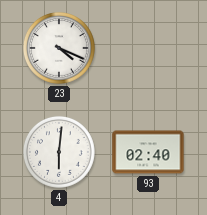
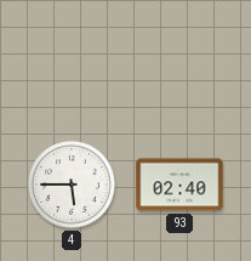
23: 4:19 -> none (59, 48)
4: 6:01 -> 5:45 (72, 185)
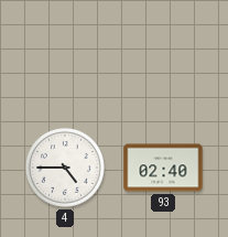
4: 5:45 -> 4:45 (65, 168)
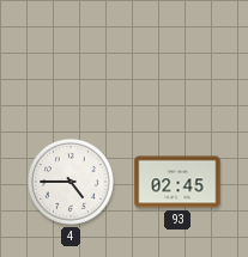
93: 02:40 -> 02:45 (177, 182)
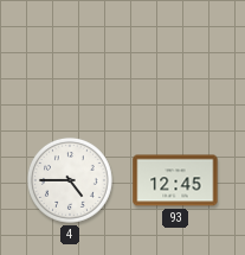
93: 02:45 -> 12:45 (175, 180)
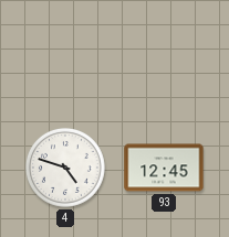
4: 4:45 -> 4:48 (65, 168)
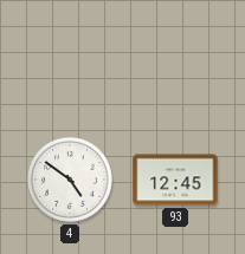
4: 4:48 -> 4:51 (70, 180)
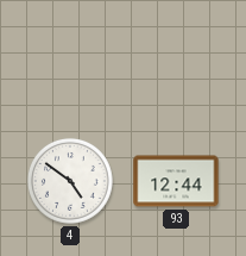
93: 12:45 -> 12:44 (176, 181)
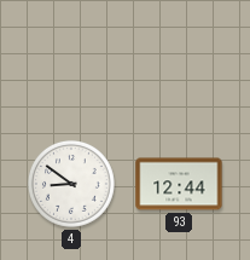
4: 4:51 -> 8:51 (71, 184)
